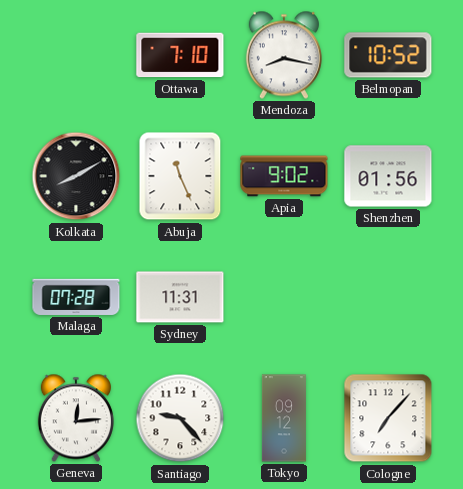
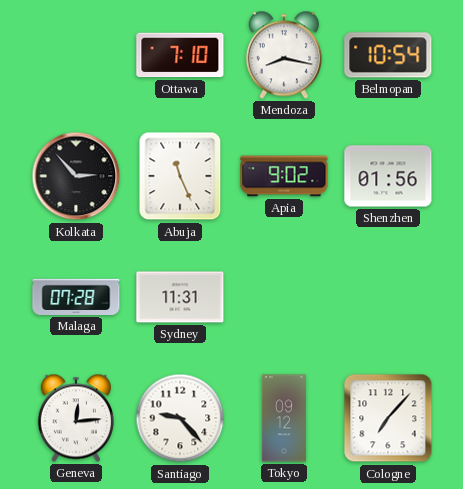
Belmopan: 10:52 -> 10:54 (388, 55)
Kolkata: 8:10 -> 2:53 (76, 176)
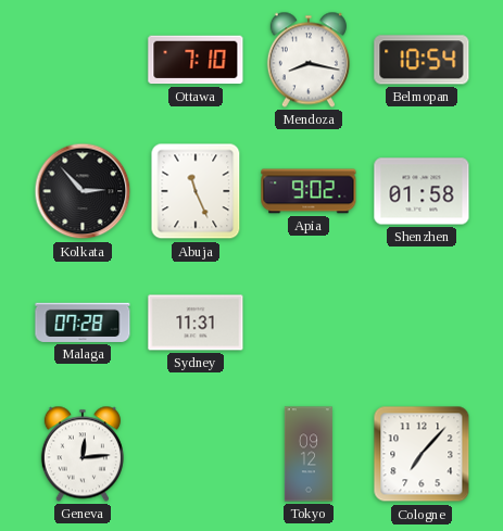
Shenzhen: 01:56 -> 01:58 (422, 191)
Santiago: 9:23 -> none (180, 418)
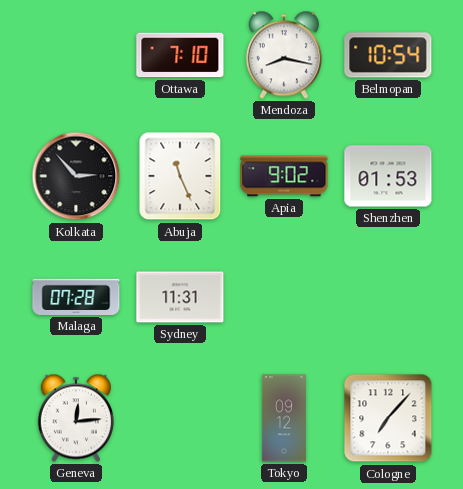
Shenzhen: 01:58 -> 01:53 (388, 176)
